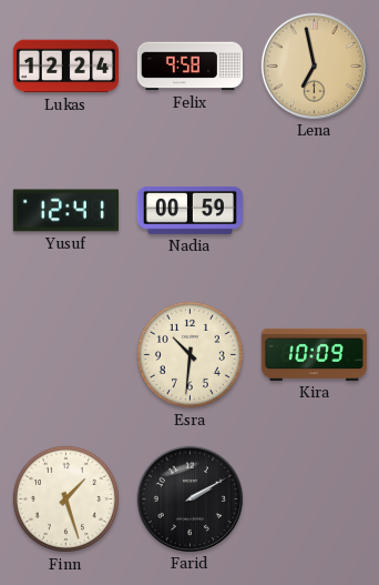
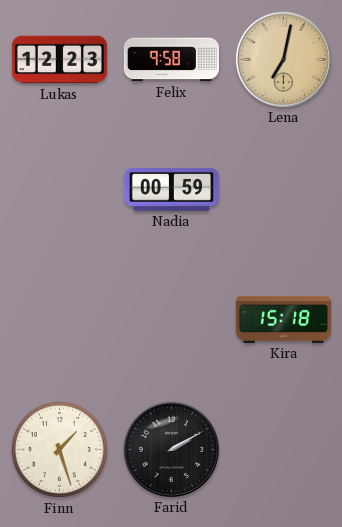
Lukas: 12:24 -> 12:23 (59, 60)
Lena: 6:58 -> 7:02 (283, 59)
Yusuf: 12:41 -> none (65, 211)
Esra: 10:31 -> none (189, 354)
Kira: 10:09 -> 15:18 (283, 319)
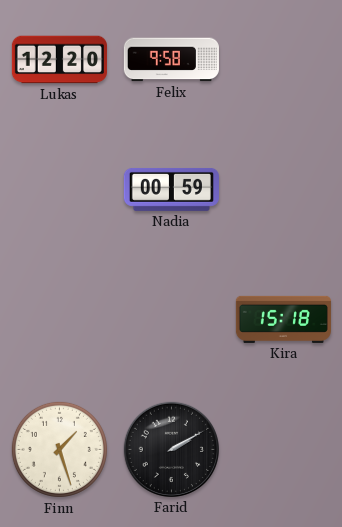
Lukas: 12:23 -> 12:20 (59, 60)
Lena: 7:02 -> none (283, 59)
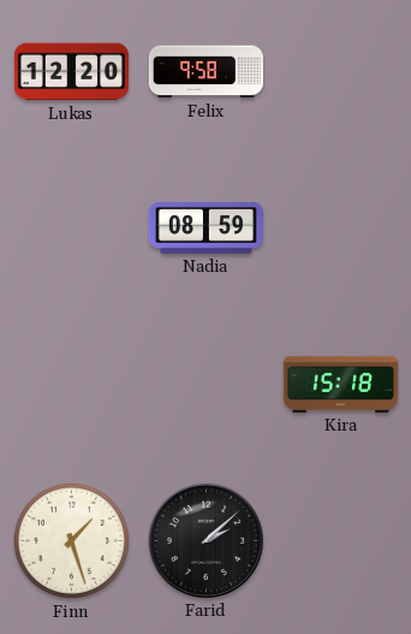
Nadia: 00:59 -> 08:59 (205, 227)
Farid: 2:10 -> 2:08 (205, 540)
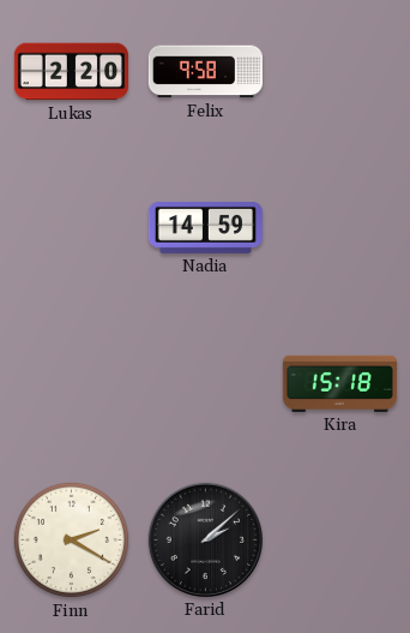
Lukas: 12:20 -> 2:20 (71, 72)
Nadia: 08:59 -> 14:59 (205, 227)
Finn: 1:27 -> 2:20 (71, 539)
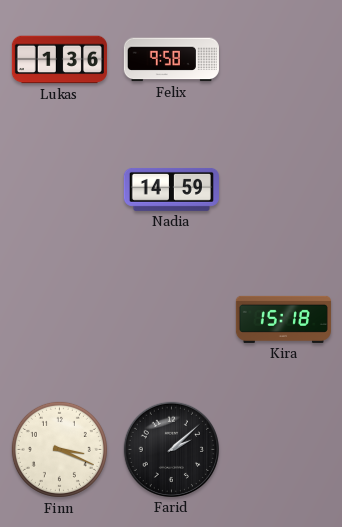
Lukas: 2:20 -> 1:36 (59, 60)
Finn: 2:20 -> 3:19 (59, 449)
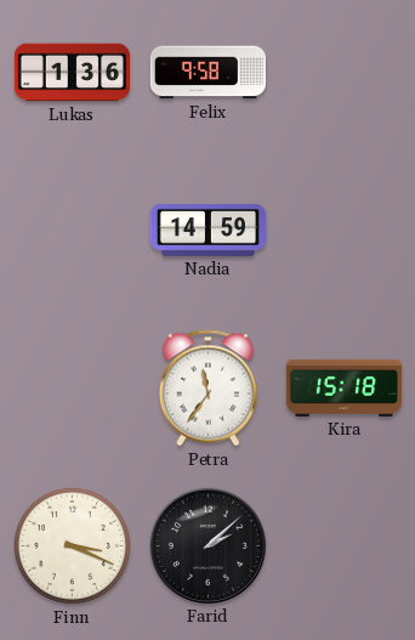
Petra: none -> 11:36 (207, 389)
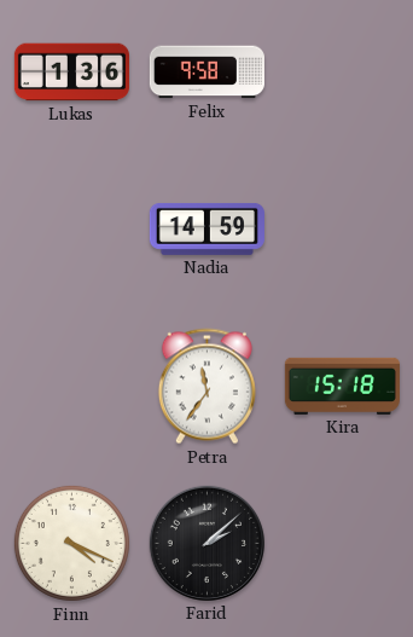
Finn: 3:19 -> 4:19 (71, 543)
